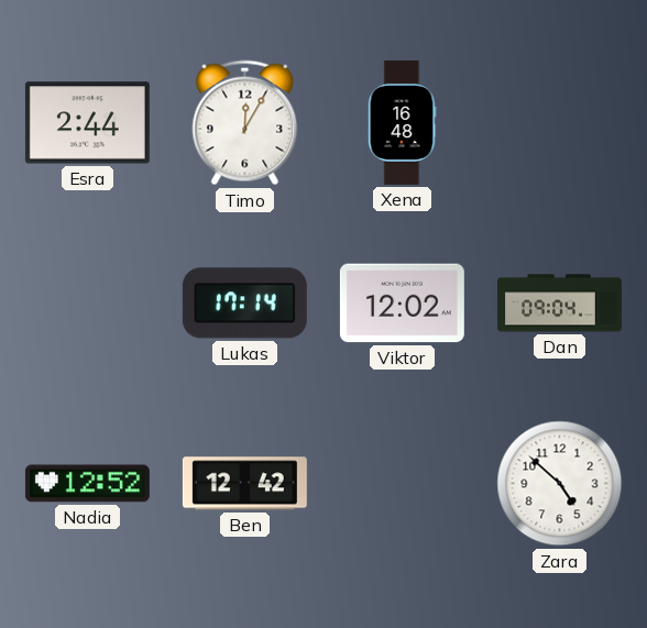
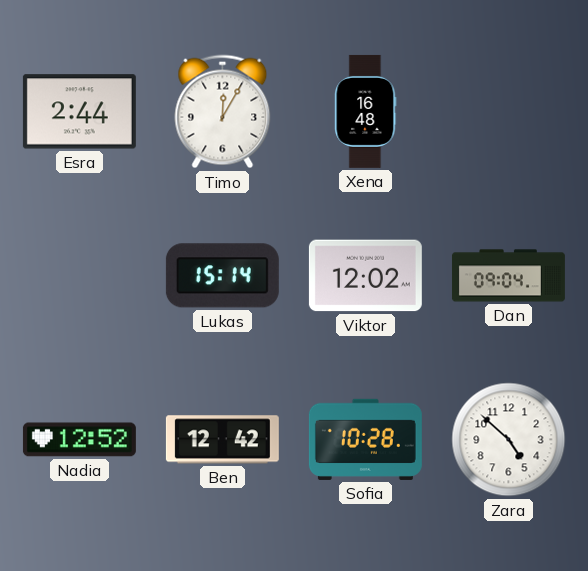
Lukas: 17:14 -> 15:14 (222, 276)
Sofia: none -> 10:28 (365, 439)
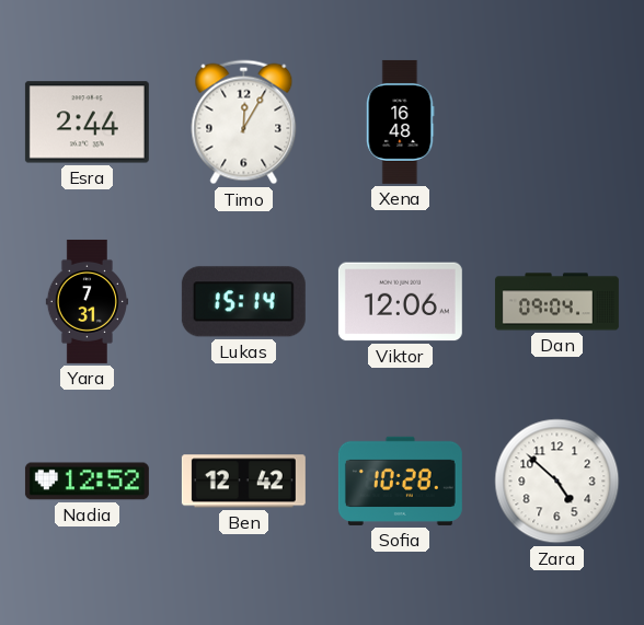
Yara: none -> 7:31 (87, 301)
Viktor: 12:02 -> 12:06 (400, 302)
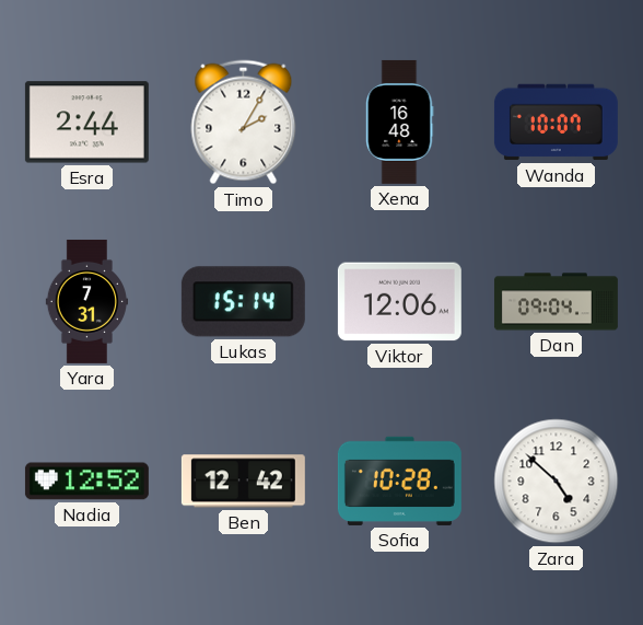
Timo: 12:05 -> 2:05 (244, 123)
Wanda: none -> 10:07 (556, 123)
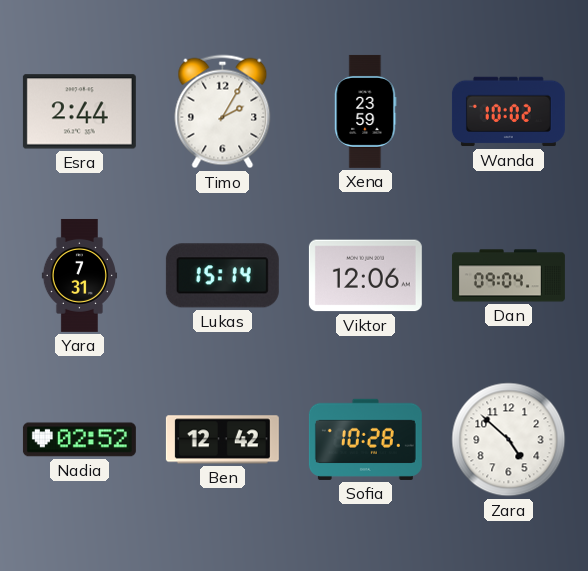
Xena: 16:48 -> 23:59 (366, 111)
Wanda: 10:07 -> 10:02 (508, 112)
Nadia: 12:52 -> 02:52 (79, 440)
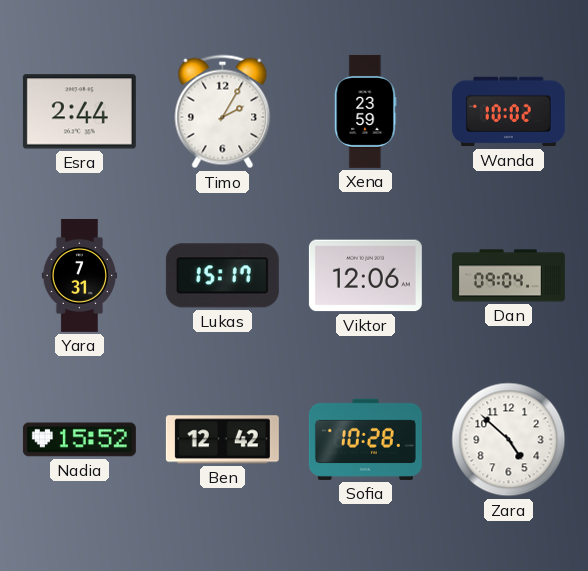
Lukas: 15:14 -> 15:17 (222, 276)
Nadia: 02:52 -> 15:52 (79, 440)
